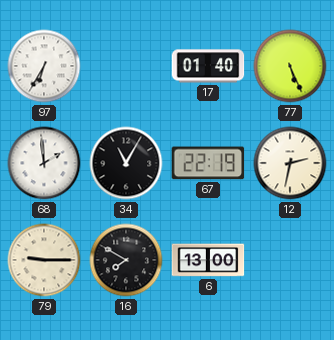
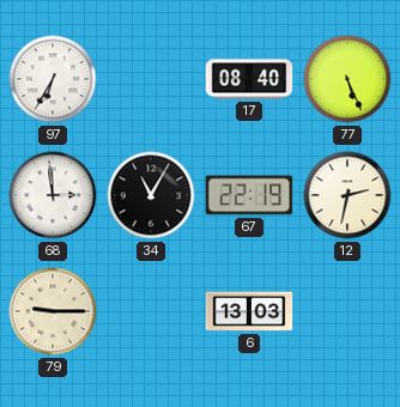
17: 01:40 -> 08:40 (249, 79)
68: 1:59 -> 2:59 (53, 195)
16: 7:50 -> none (126, 260)
6: 13:00 -> 13:03 (249, 311)
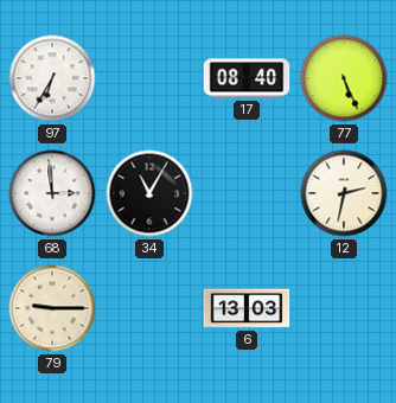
67: 22:19 -> none (249, 195)
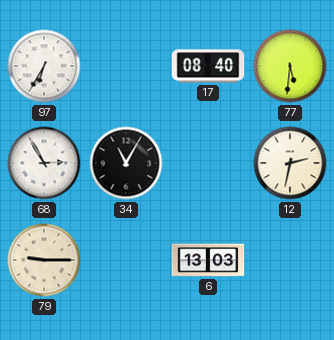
77: 5:26 -> 5:31 (290, 66)
68: 2:59 -> 2:55 (44, 163)
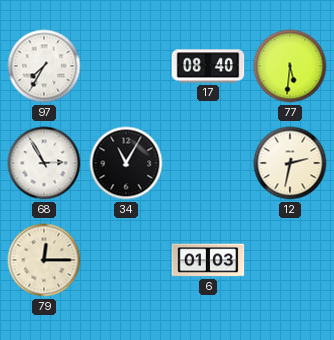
97: 6:35 -> 7:35 (44, 66)
79: 9:15 -> 12:15 (44, 260)
6: 13:03 -> 01:03 (208, 260)
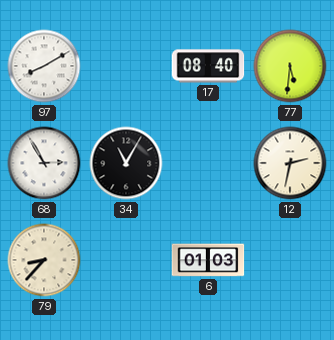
97: 7:35 -> 8:10 (44, 66)
79: 12:15 -> 8:37 (44, 260)
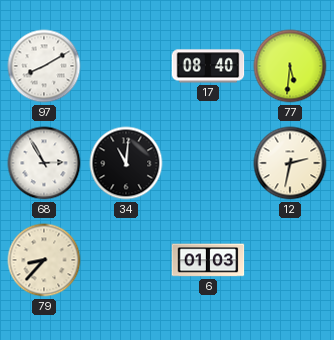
34: 11:05 -> 11:01 (126, 163)
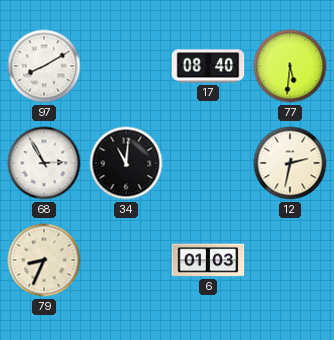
79: 8:37 -> 8:34 (44, 260)
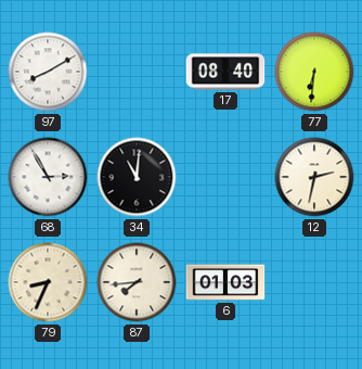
77: 5:31 -> 6:31 (314, 72)
87: none -> 7:44 (137, 282)
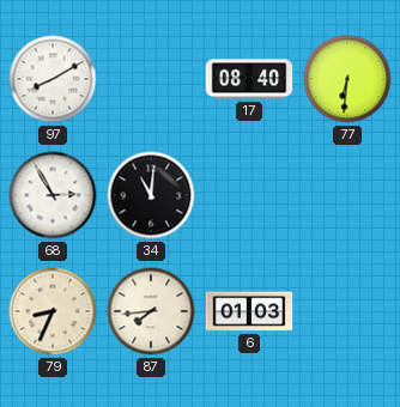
12: 2:32 -> none (314, 177)
